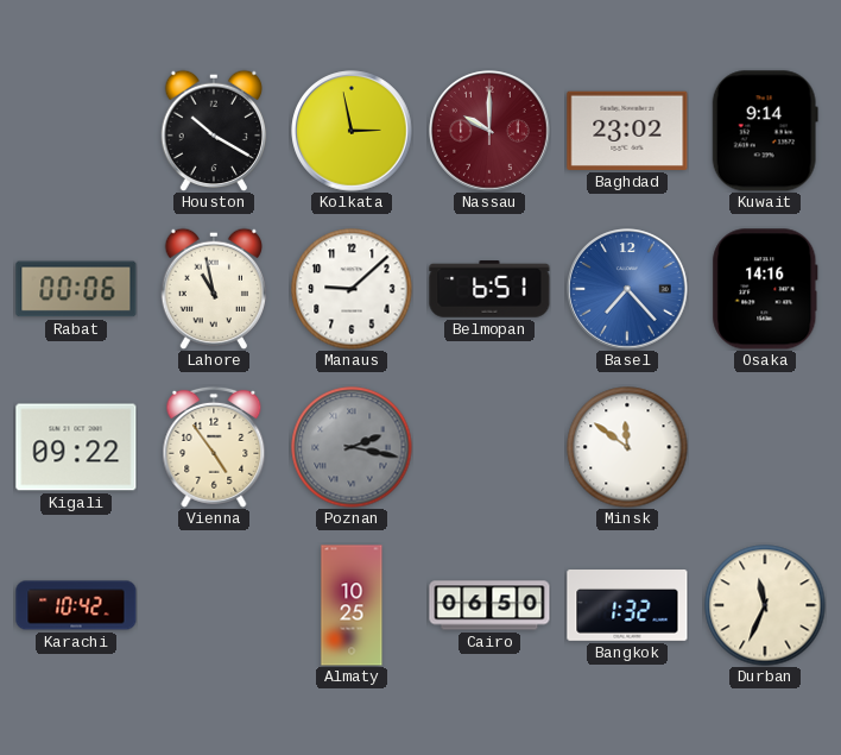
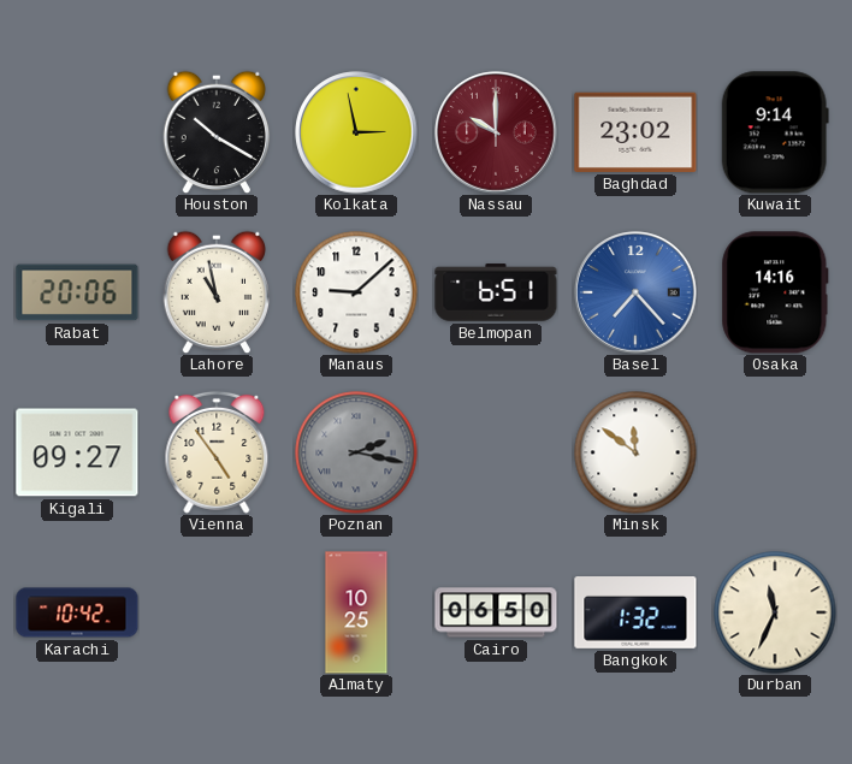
Rabat: 00:06 -> 20:06 (77, 292)
Kigali: 09:22 -> 09:27 (77, 452)
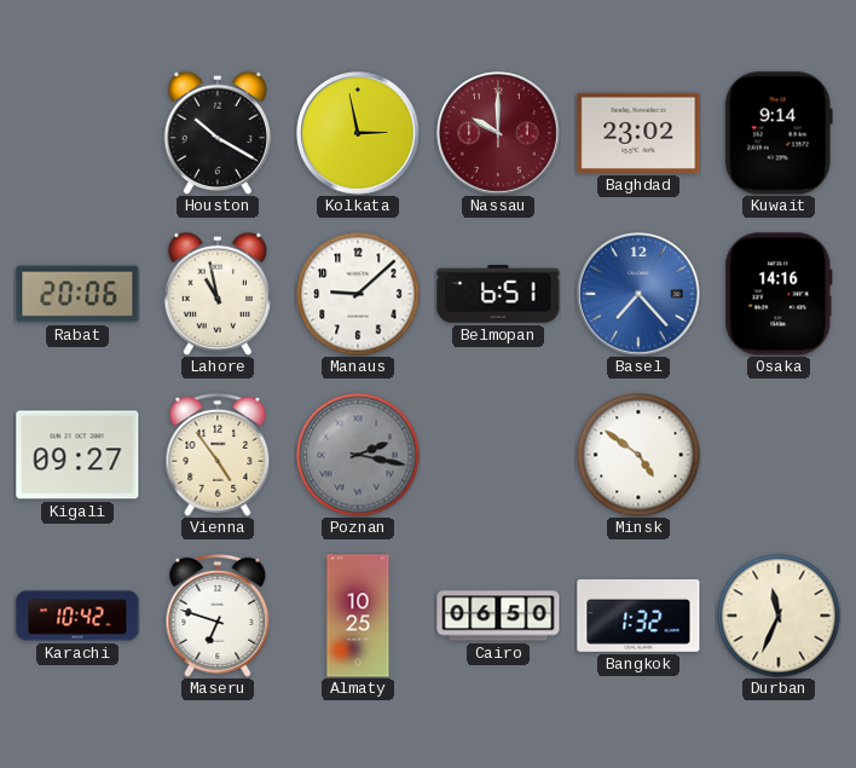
Minsk: 11:51 -> 4:51 (638, 455)
Maseru: none -> 6:48 (218, 616)
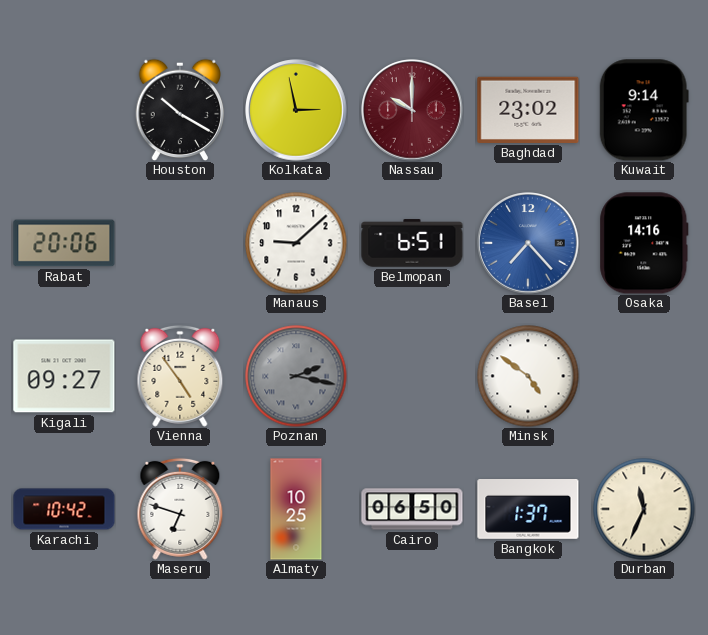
Lahore: 10:58 -> none (218, 294)
Bangkok: 1:32 -> 1:37 (528, 510)
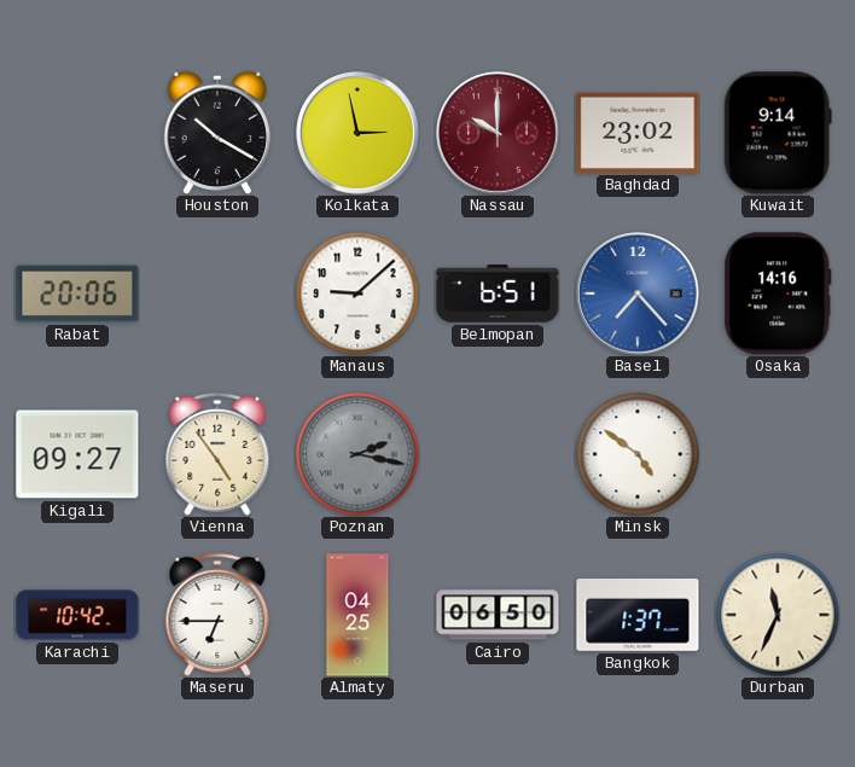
Maseru: 6:48 -> 6:45 (217, 615)
Almaty: 10:25 -> 04:25 (357, 615)
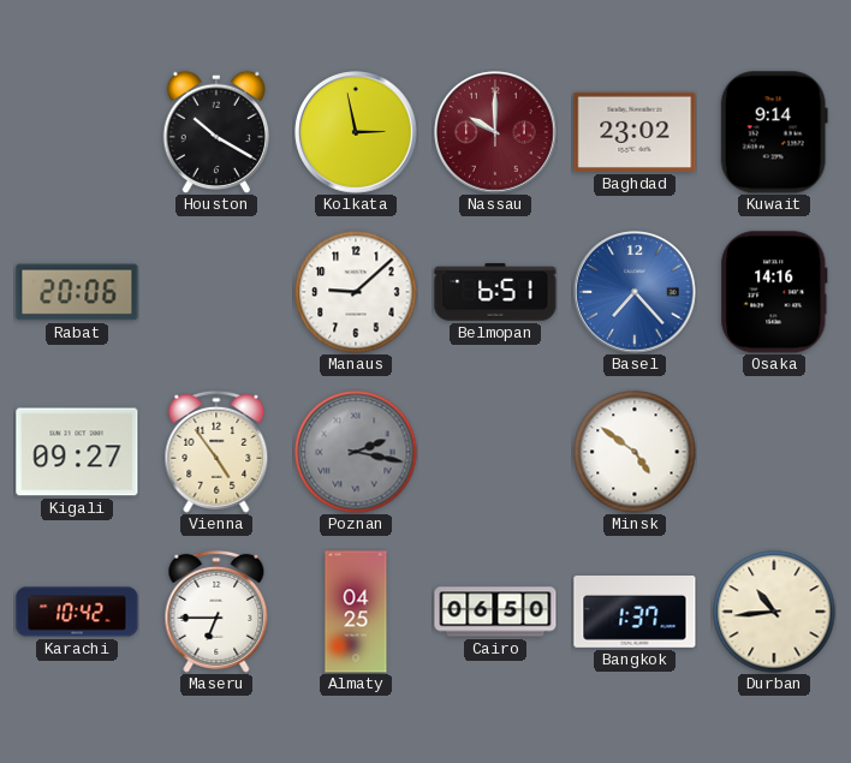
Durban: 11:34 -> 10:44 (774, 612)
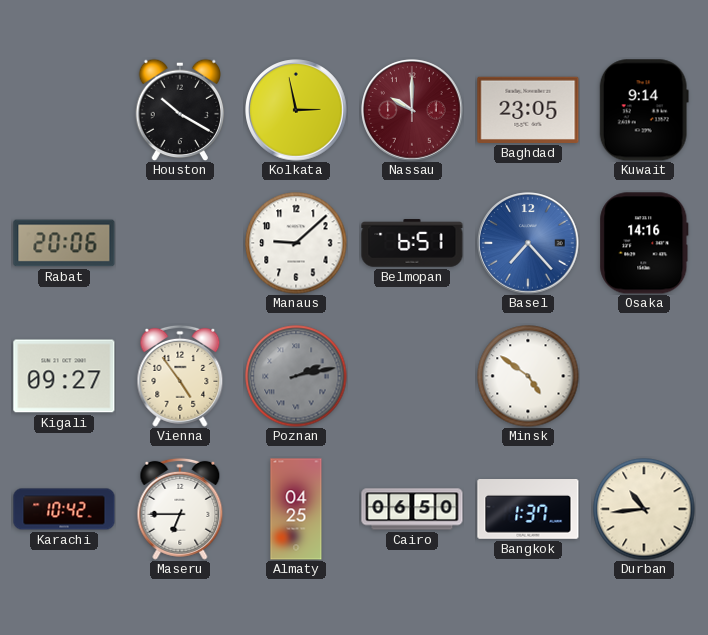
Baghdad: 23:02 -> 23:05 (528, 110)
Poznan: 2:17 -> 2:13 (296, 376)
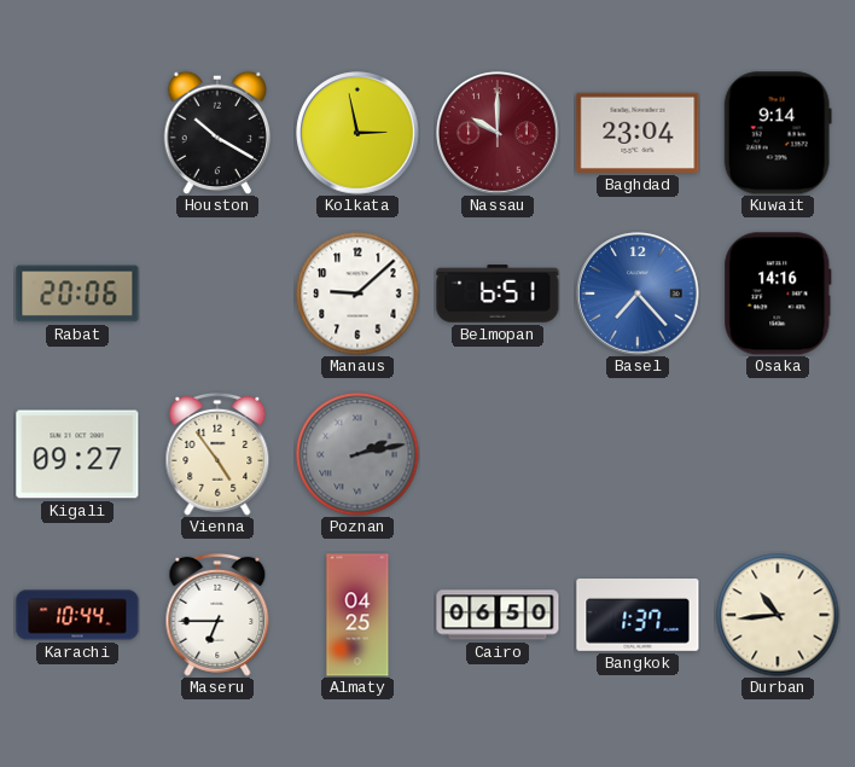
Baghdad: 23:05 -> 23:04 (638, 133)
Minsk: 4:51 -> none (528, 376)
Karachi: 10:42 -> 10:44 (77, 615)
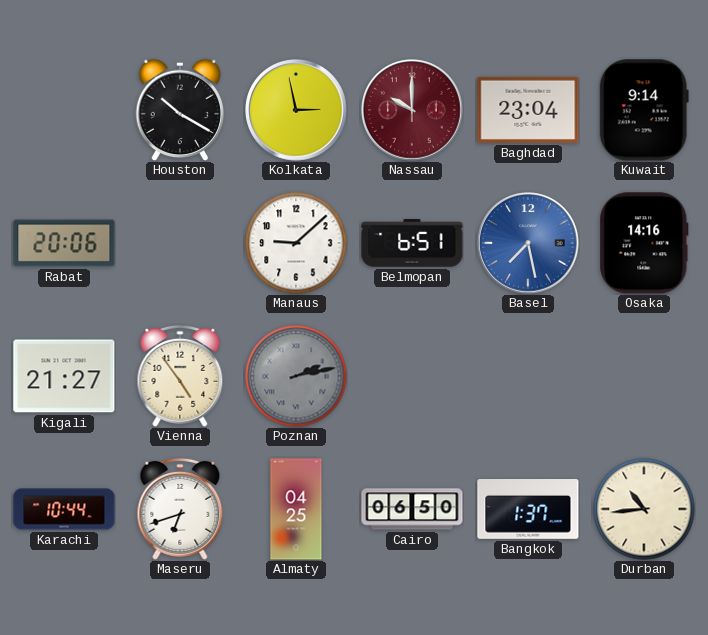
Basel: 7:23 -> 7:28 (528, 243)
Kigali: 09:27 -> 21:27 (64, 376)
Maseru: 6:45 -> 6:42 (180, 509)
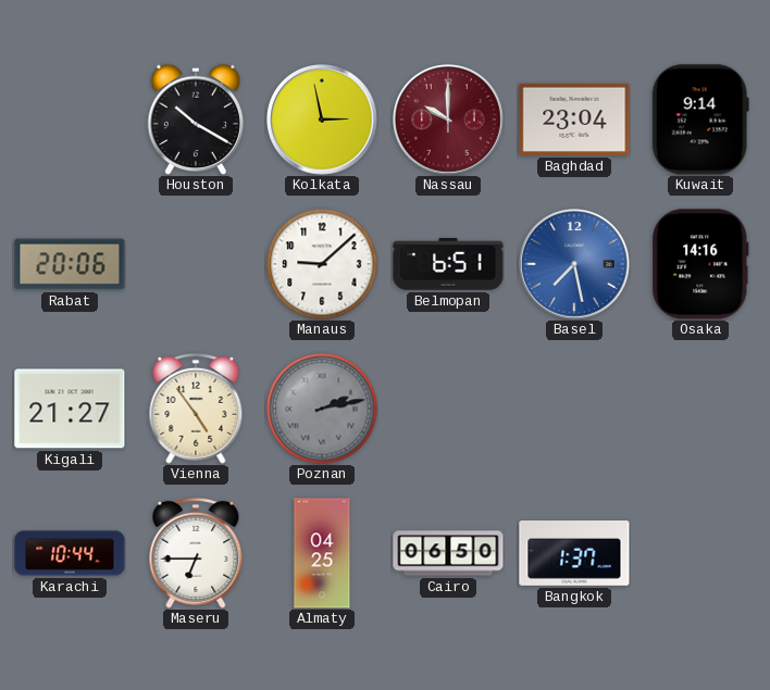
Maseru: 6:42 -> 6:45 (196, 553)
Durban: 10:44 -> none (644, 509)
